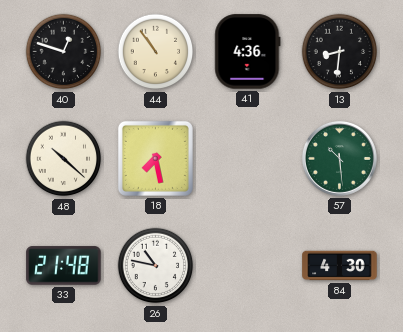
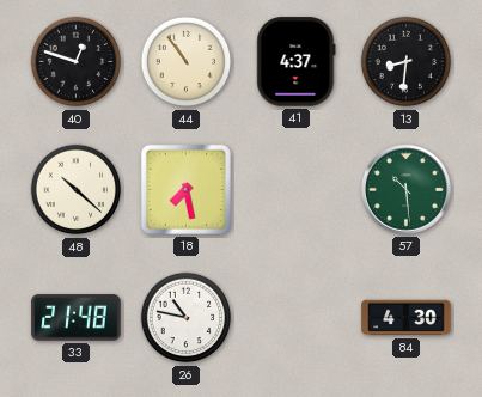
41: 4:36 -> 4:37 (297, 62)
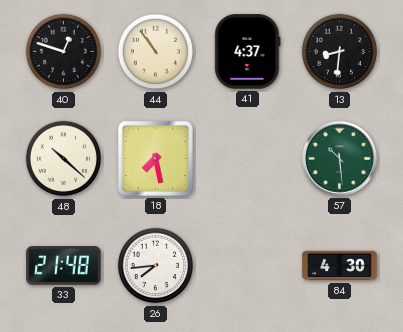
26: 10:47 -> 7:44 (156, 266)
